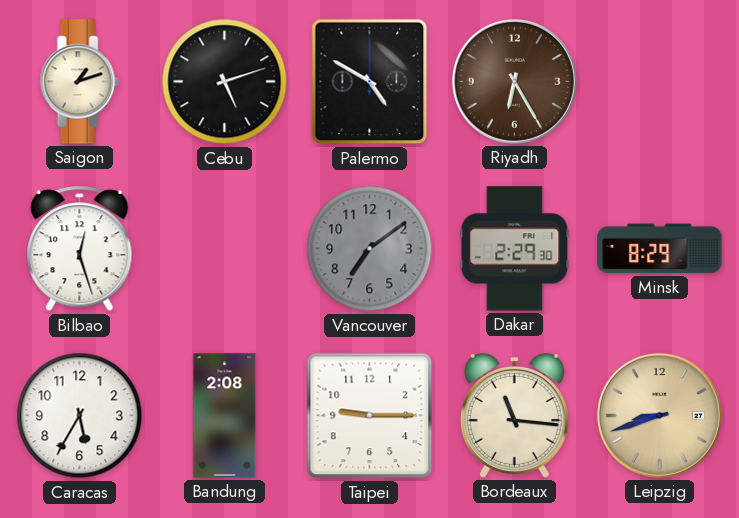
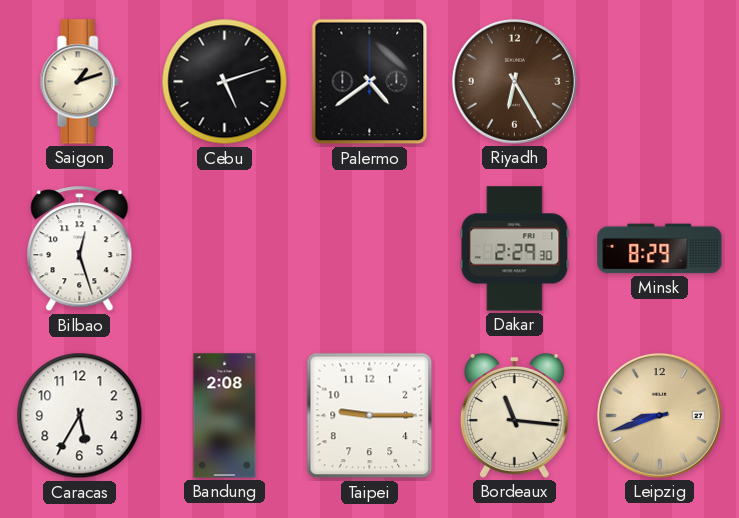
Palermo: 4:50 -> 4:39 (370, 82)
Vancouver: 7:09 -> none (370, 249)
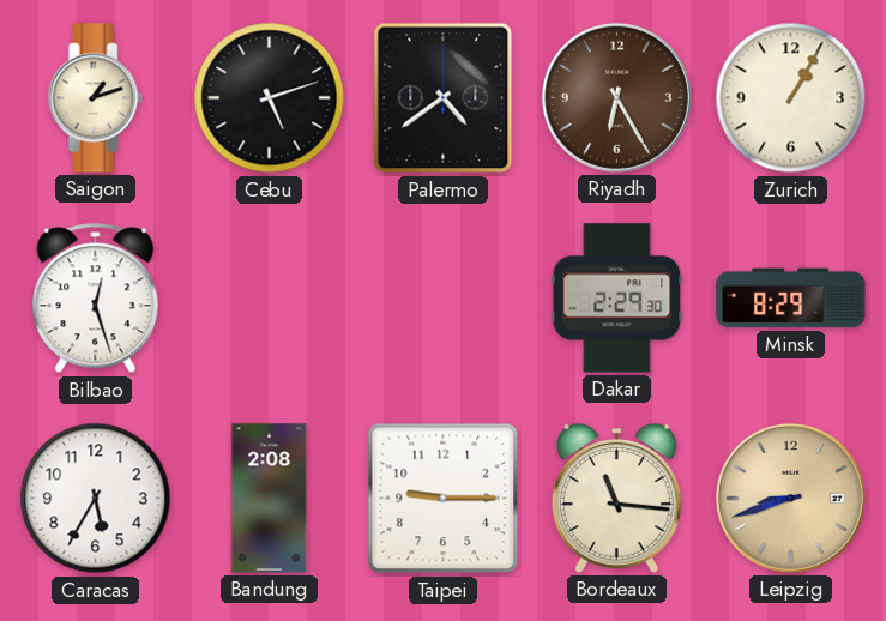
Zurich: none -> 1:05 (791, 98)
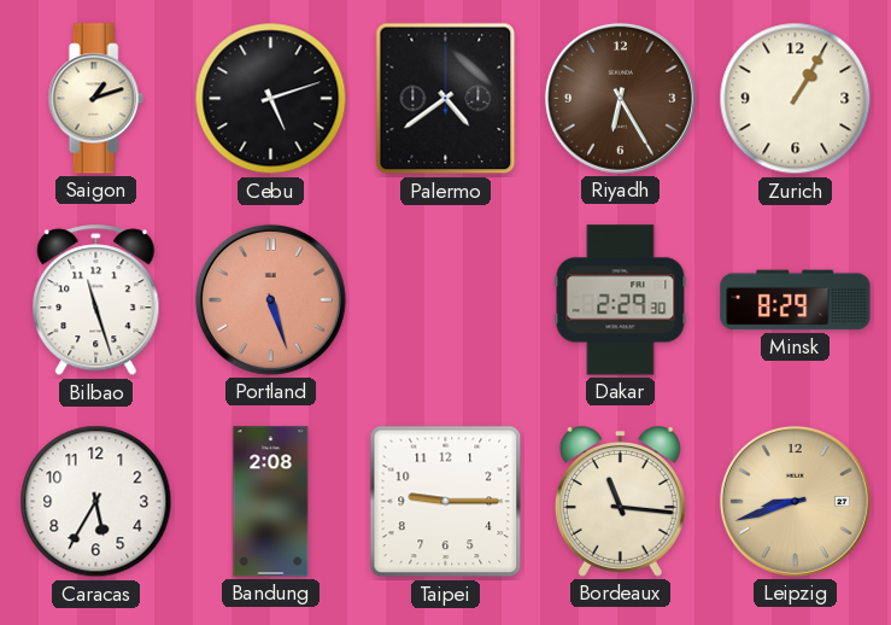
Bilbao: 12:27 -> 11:27 (96, 300)
Portland: none -> 5:27 (270, 299)
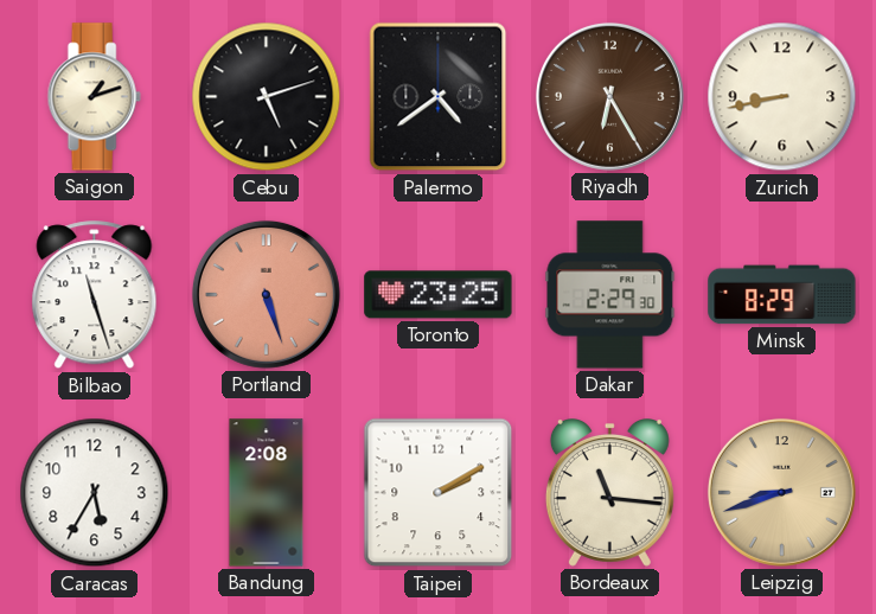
Zurich: 1:05 -> 8:43 (782, 97)
Toronto: none -> 23:25 (439, 295)
Taipei: 9:15 -> 2:10 (439, 493)
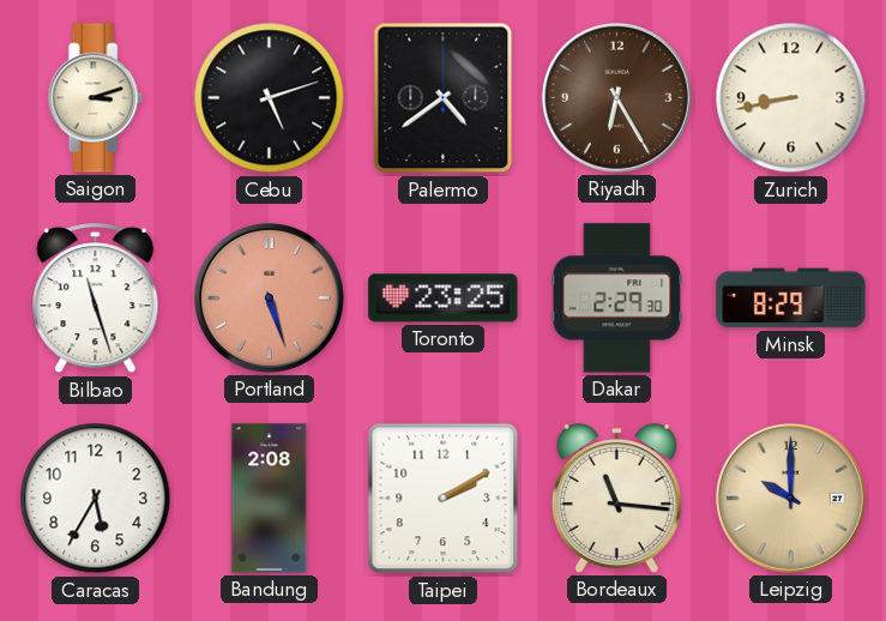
Saigon: 1:12 -> 3:12 (95, 98)
Leipzig: 8:42 -> 10:00 (790, 498)
